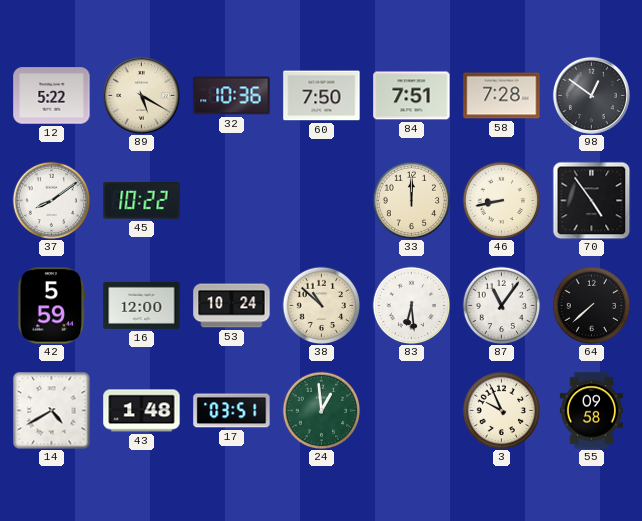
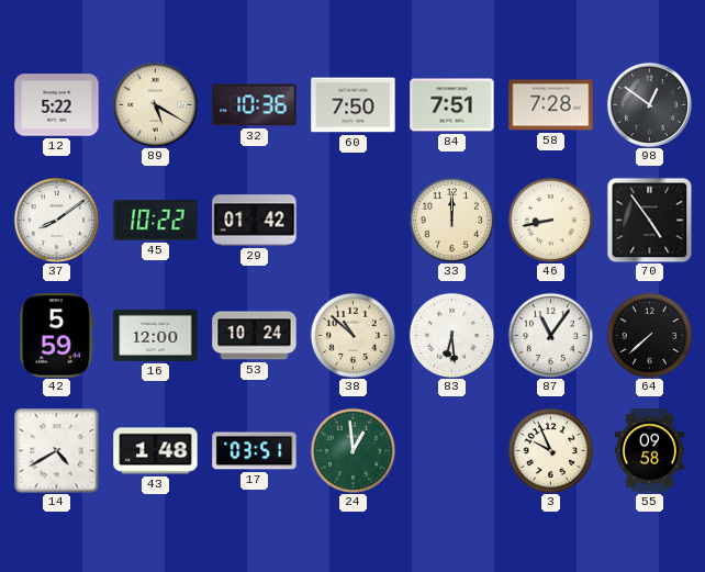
29: none -> 01:42 (255, 221)
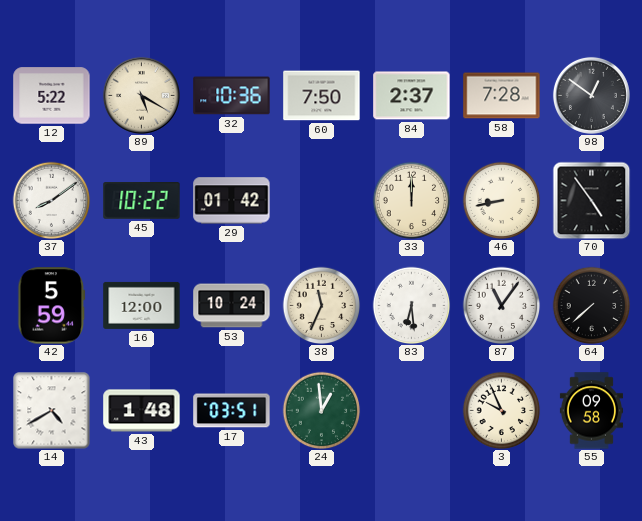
84: 7:51 -> 2:37 (412, 96)
38: 10:52 -> 11:34 (321, 305)
